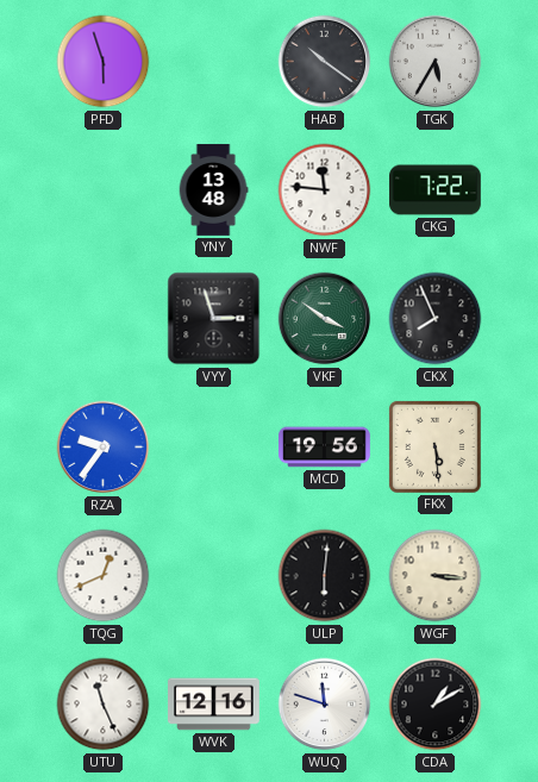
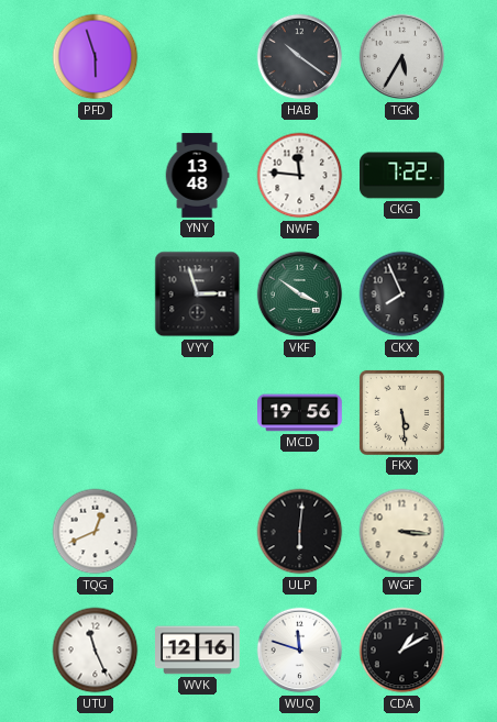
RZA: 9:36 -> none (104, 448)
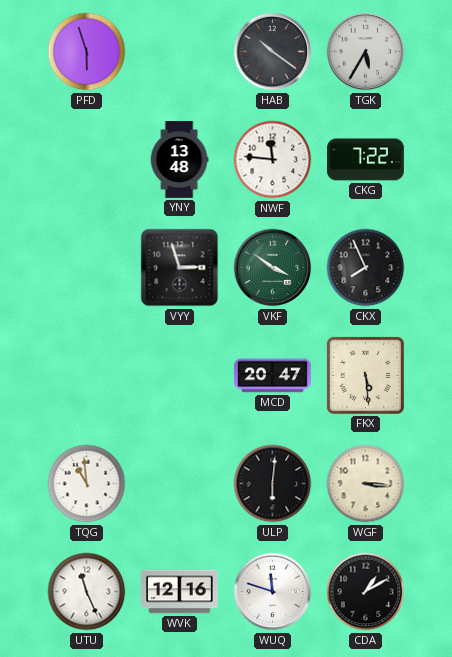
MCD: 19:56 -> 20:47 (273, 376)
TQG: 12:41 -> 10:59 (87, 484)
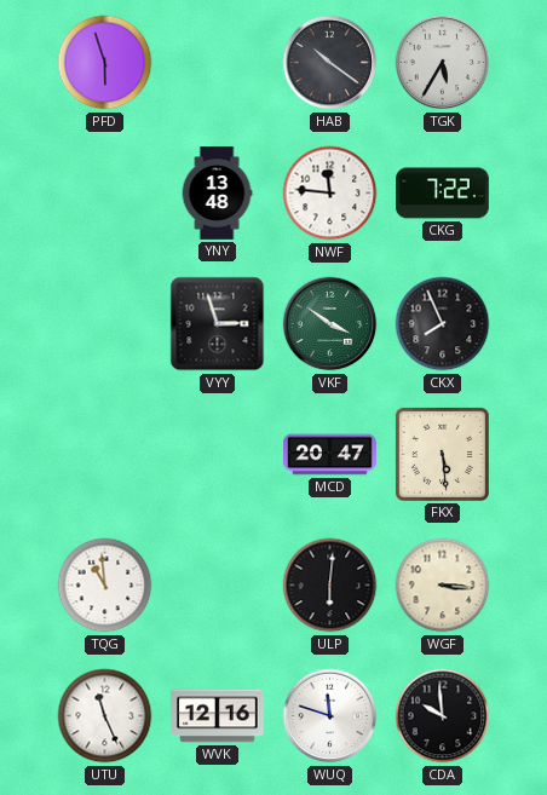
CDA: 1:10 -> 9:59 (443, 716)
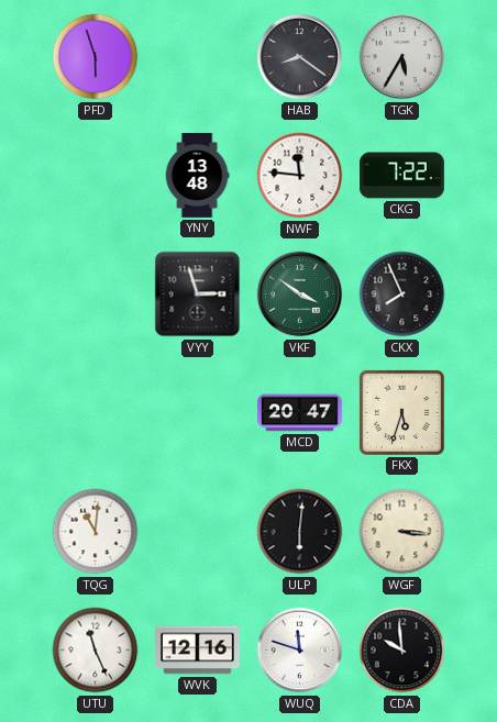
HAB: 10:21 -> 8:21 (300, 57)
FKX: 5:29 -> 5:33 (401, 412)
TQG: 10:59 -> 11:01 (96, 532)
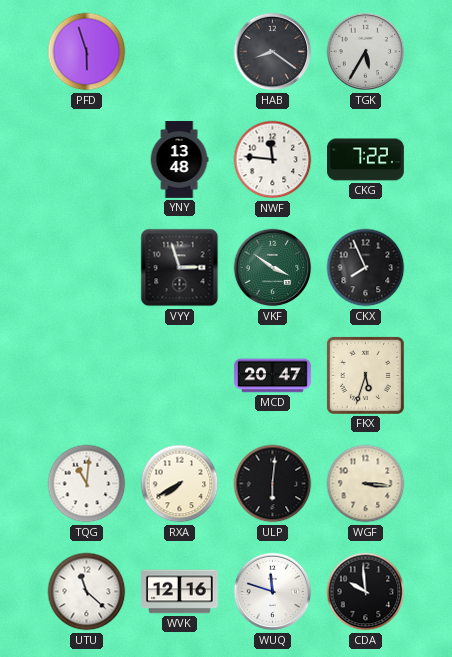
RXA: none -> 7:40 (180, 484)
UTU: 11:26 -> 11:22 (87, 592)
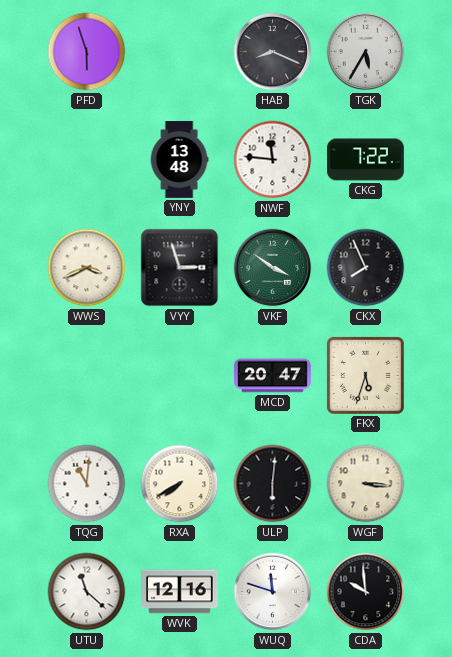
HAB: 8:21 -> 8:19 (273, 52)
WWS: none -> 3:41 (87, 268)
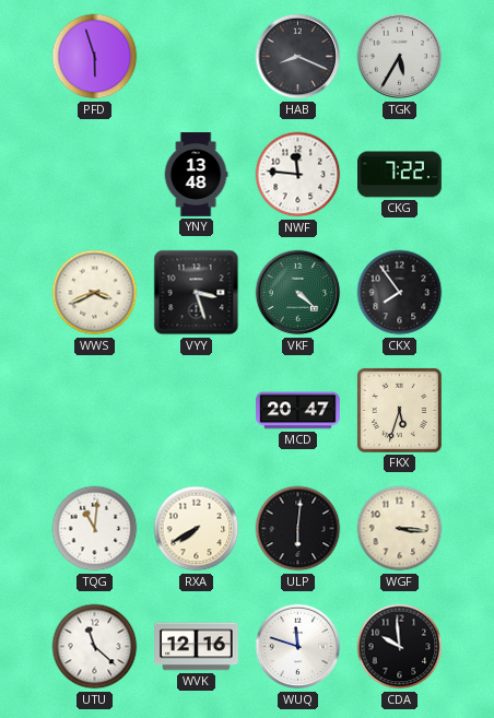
VYY: 2:57 -> 3:27 (197, 293)
VKF: 3:51 -> 4:22 (298, 293)
CKX: 7:56 -> 7:54 (400, 293)
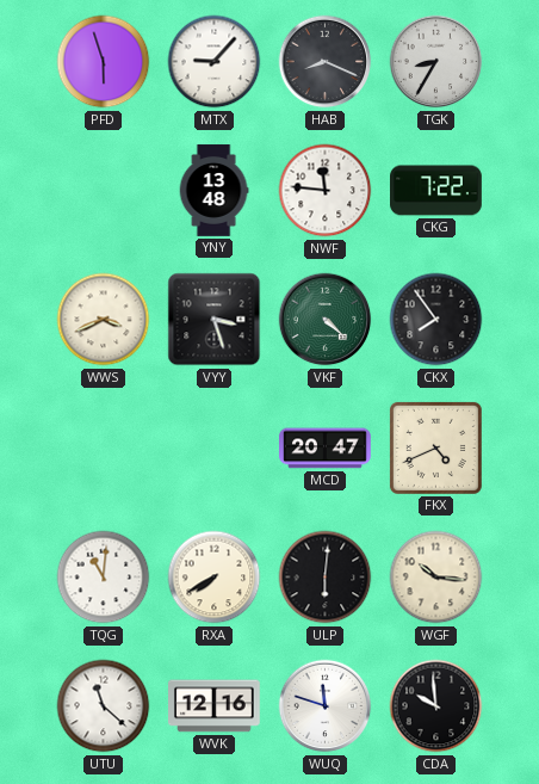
MTX: none -> 9:07 (215, 62)
TGK: 5:35 -> 8:35 (436, 62)
FKX: 5:33 -> 4:41 (435, 447)
WGF: 3:16 -> 10:16 (436, 578)
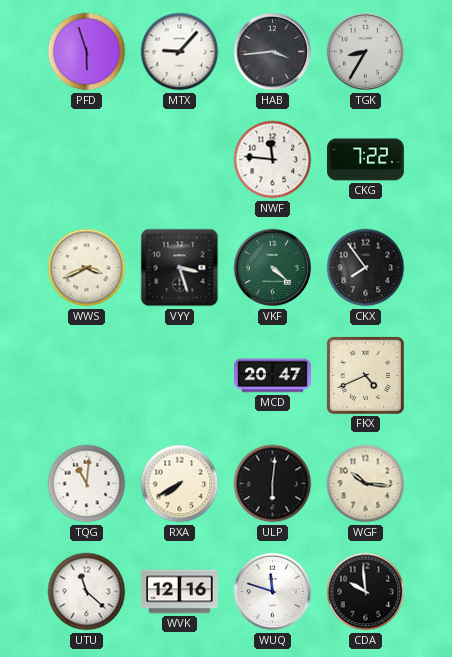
HAB: 8:19 -> 3:44 (273, 52)
YNY: 13:48 -> none (213, 191)
